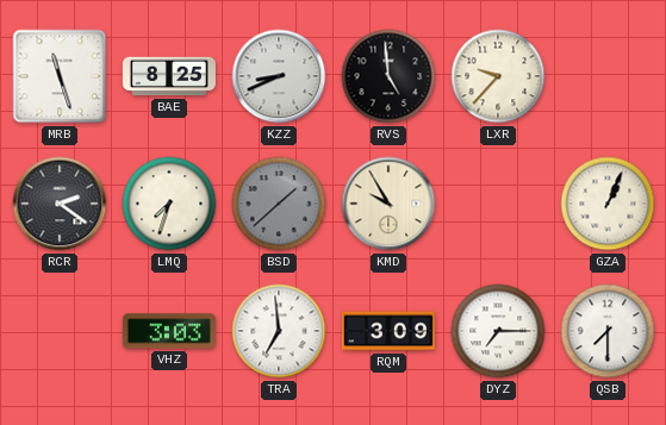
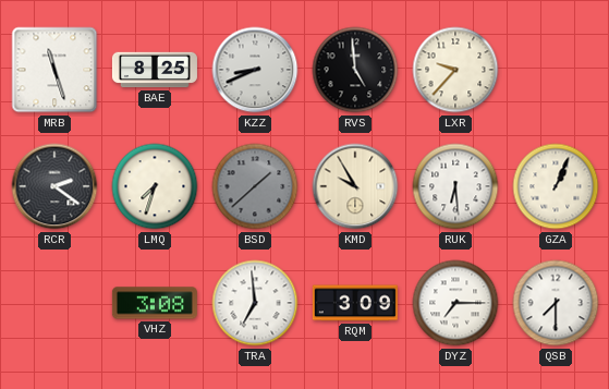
RUK: none -> 6:29 (455, 186)
VHZ: 3:03 -> 3:08 (155, 303)
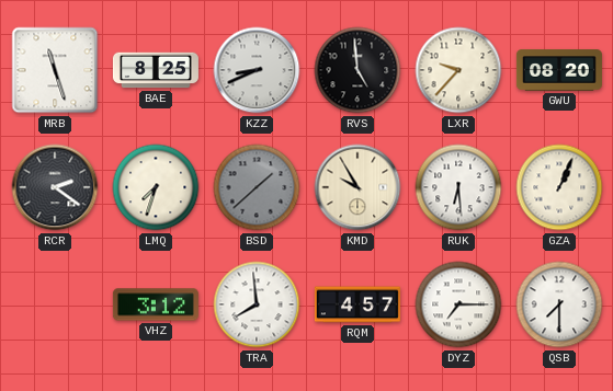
GWU: none -> 08:20 (559, 70)
VHZ: 3:08 -> 3:12 (156, 304)
TRA: 6:59 -> 7:59 (257, 304)
RQM: 3:09 -> 4:57 (357, 304)
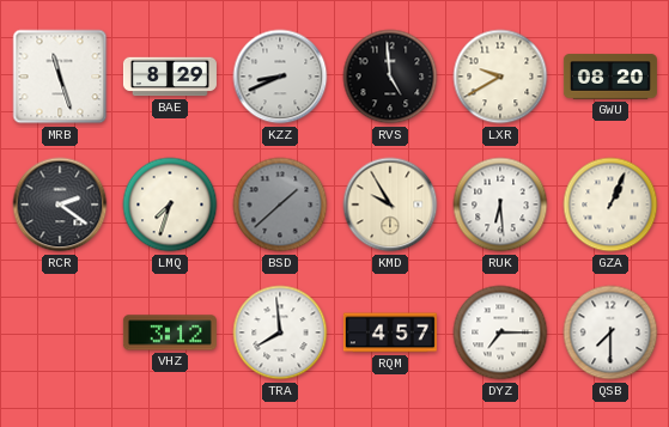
BAE: 8:25 -> 8:29 (170, 77)
LXR: 9:37 -> 9:40 (500, 77)
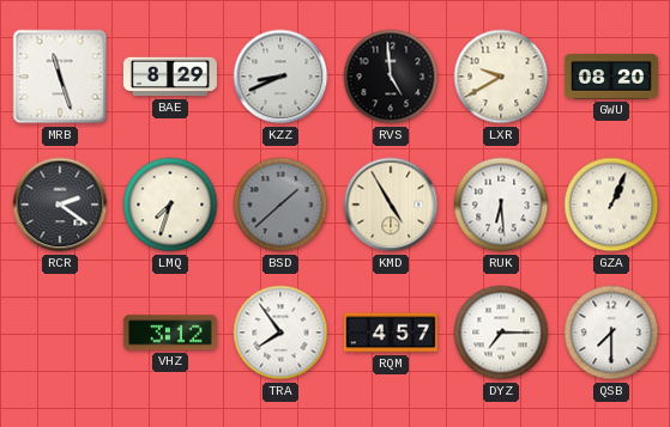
KMD: 9:55 -> 4:55 (391, 205)
TRA: 7:59 -> 7:54 (280, 333)
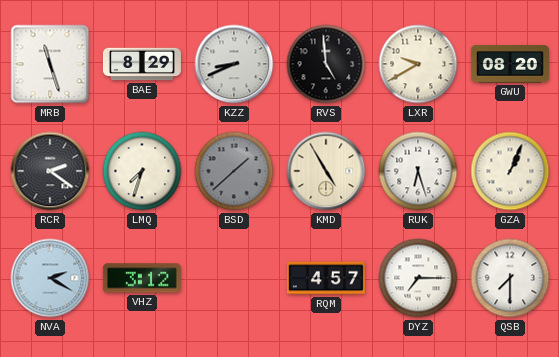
RUK: 6:29 -> 6:27 (418, 171)
NVA: none -> 2:20 (50, 278)
TRA: 7:54 -> none (280, 333)
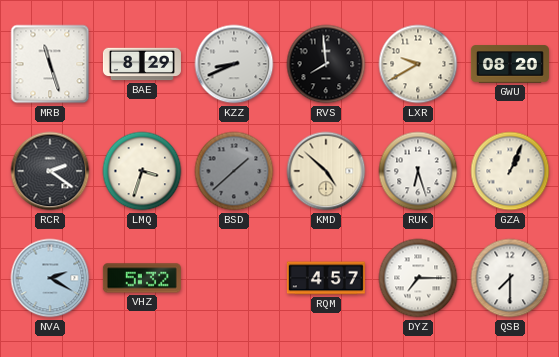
RVS: 4:59 -> 7:59 (326, 64)
LMQ: 7:33 -> 3:33 (142, 171)
KMD: 4:55 -> 4:52 (326, 171)
VHZ: 3:12 -> 5:32 (142, 278)
